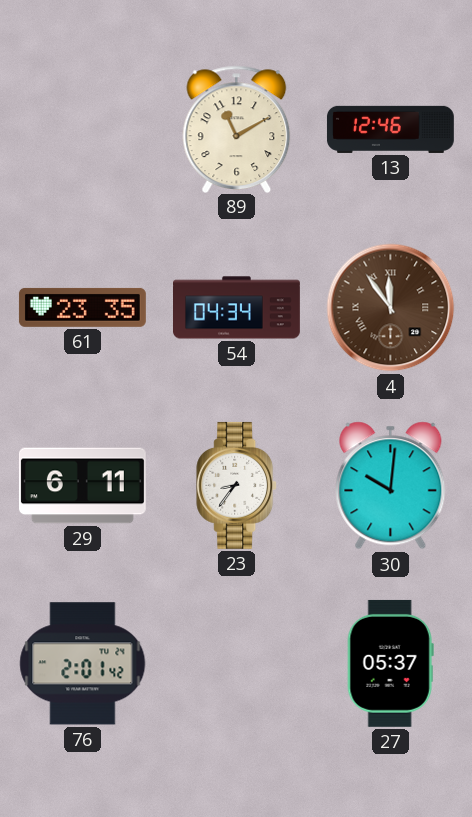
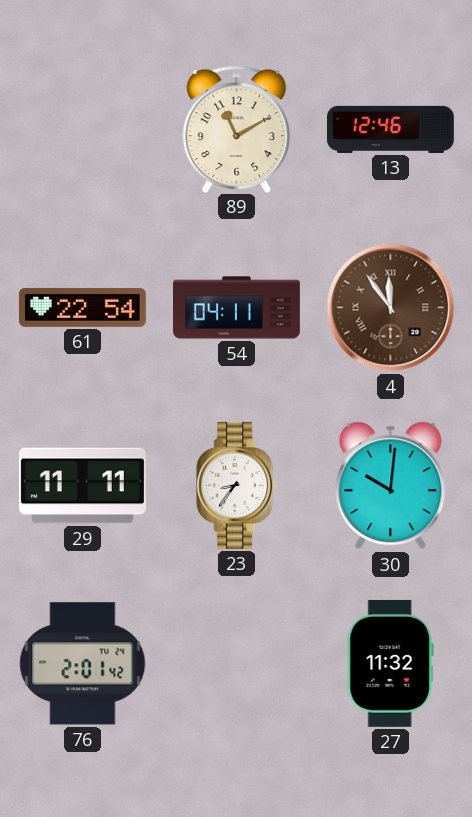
61: 23:35 -> 22:54 (82, 307)
54: 04:34 -> 04:11 (237, 308)
29: 6:11 -> 11:11 (82, 486)
27: 05:37 -> 11:32 (390, 663)
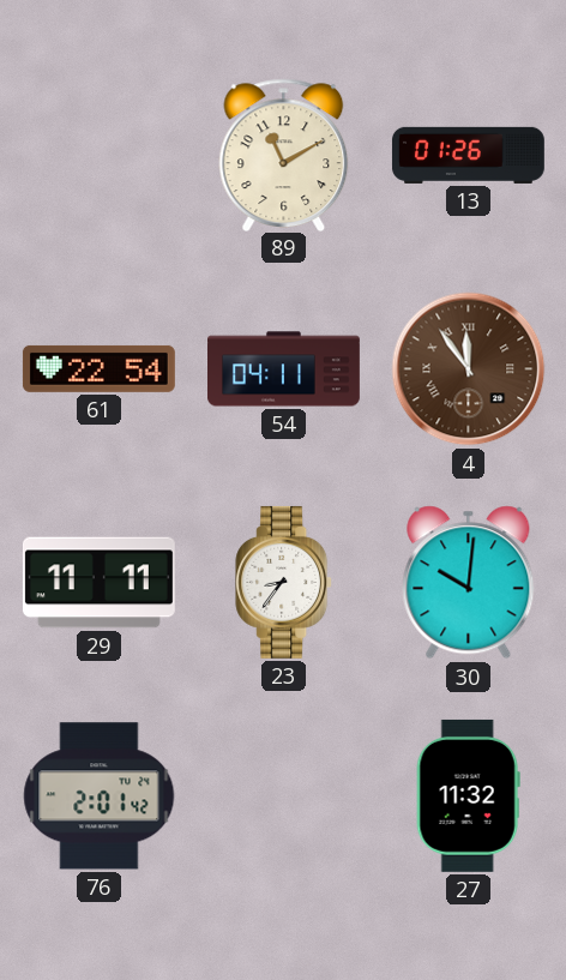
13: 12:46 -> 01:26 (468, 155)
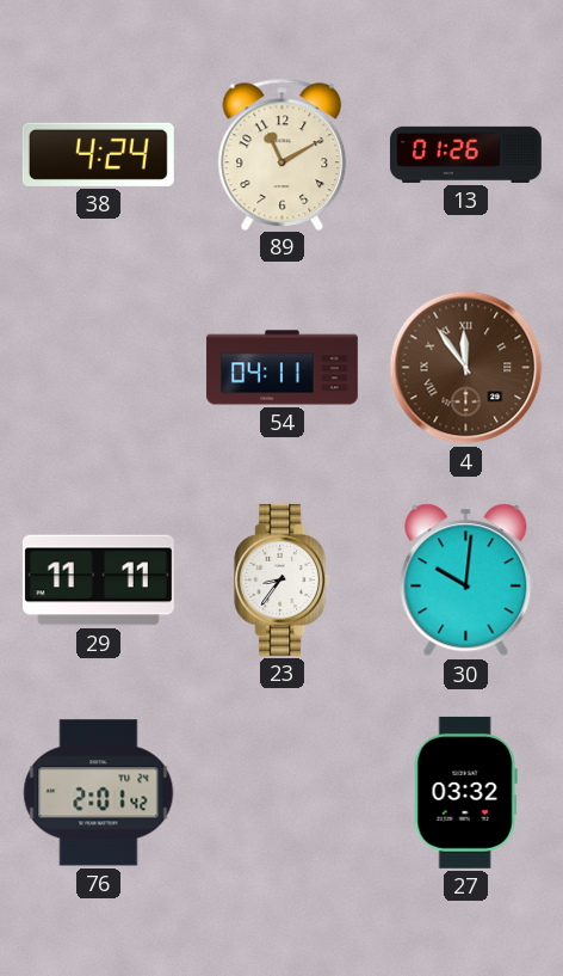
38: none -> 4:24 (98, 154)
61: 22:54 -> none (98, 368)
27: 11:32 -> 03:32 (465, 792)
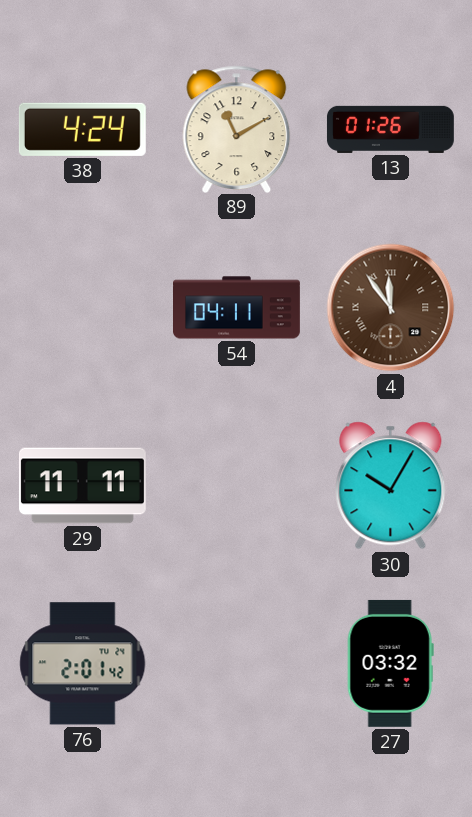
23: 8:36 -> none (283, 579)
30: 10:01 -> 10:05 (391, 486)
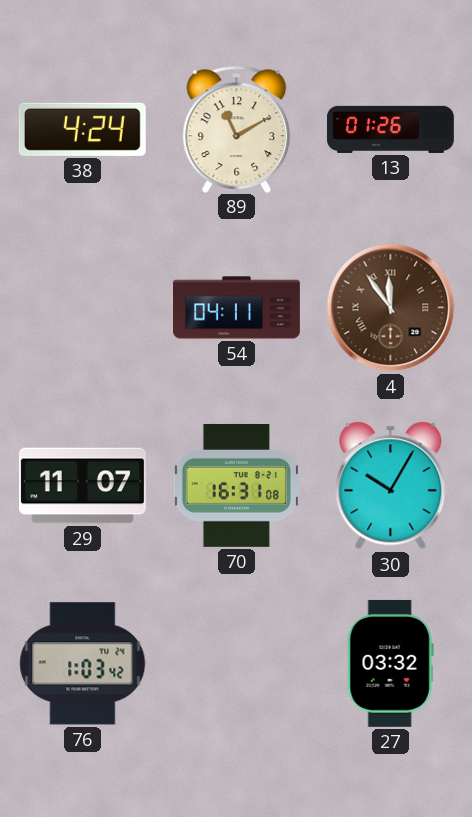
29: 11:11 -> 11:07 (82, 486)
70: none -> 16:31 (236, 485)
76: 2:01 -> 1:03 (83, 664)
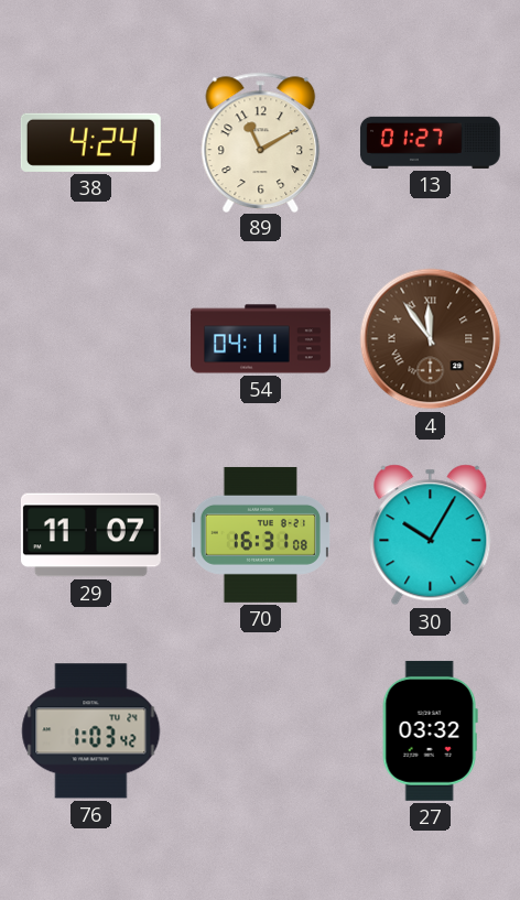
13: 01:26 -> 01:27 (430, 142)
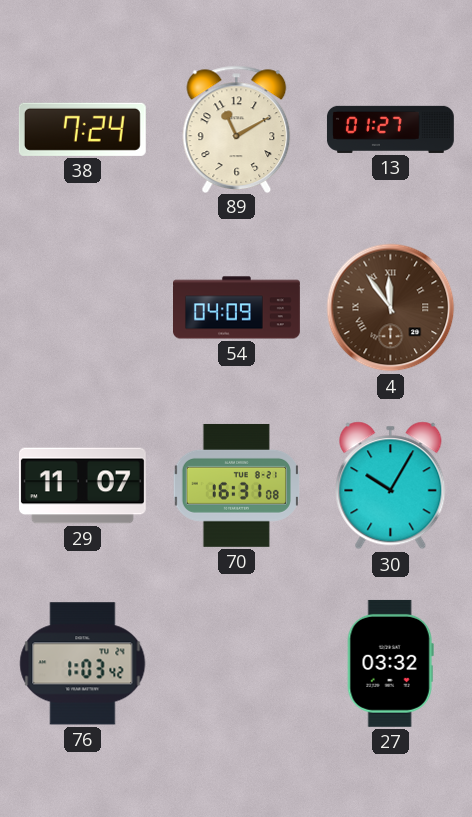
38: 4:24 -> 7:24 (82, 129)
54: 04:11 -> 04:09 (237, 308)
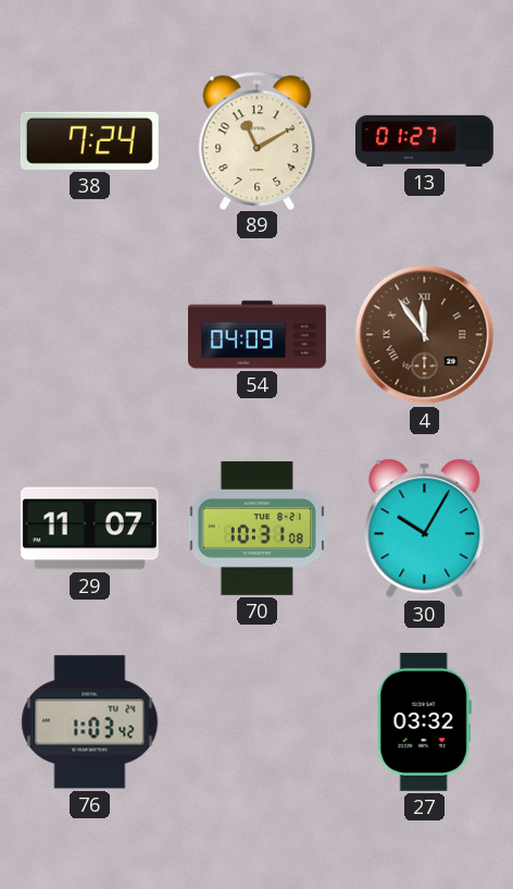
70: 16:31 -> 10:31 (256, 528)
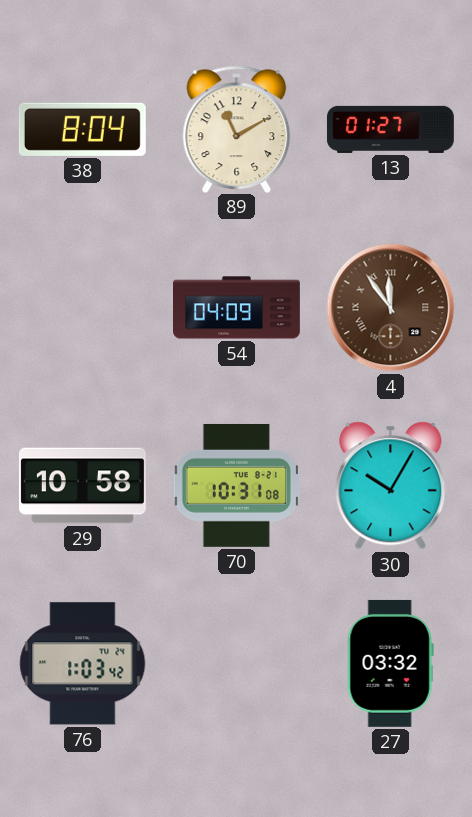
38: 7:24 -> 8:04 (82, 129)
29: 11:07 -> 10:58 (82, 486)
